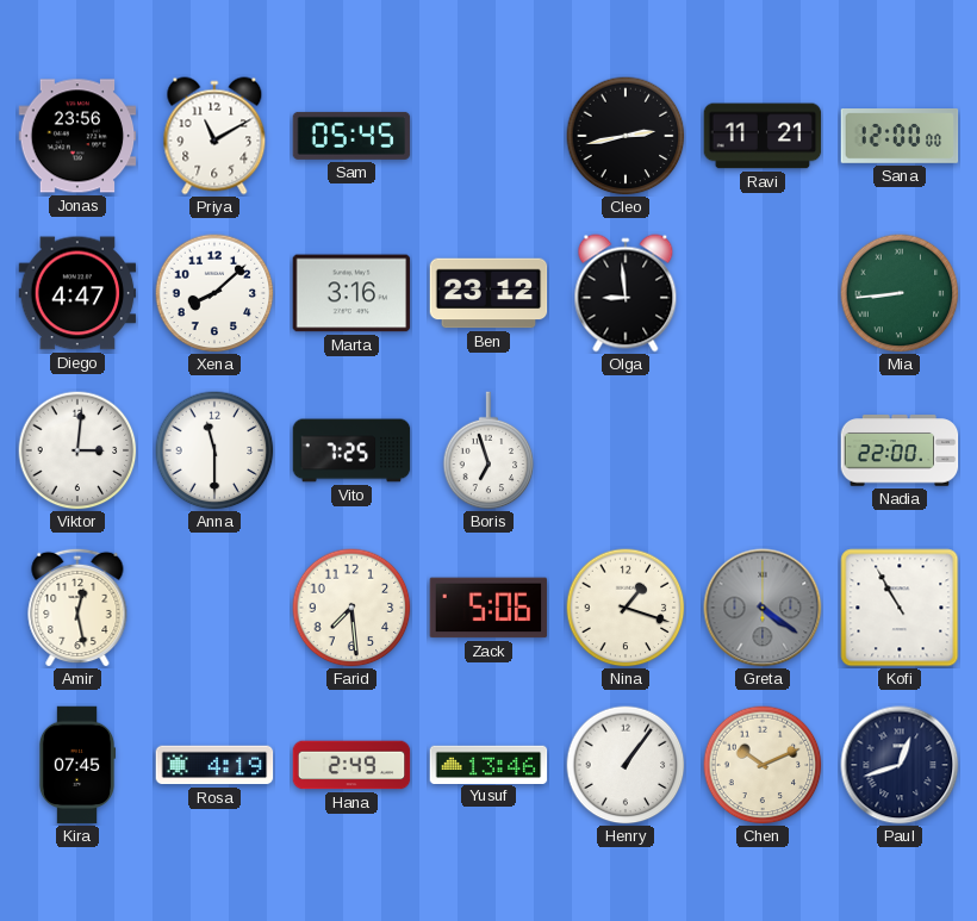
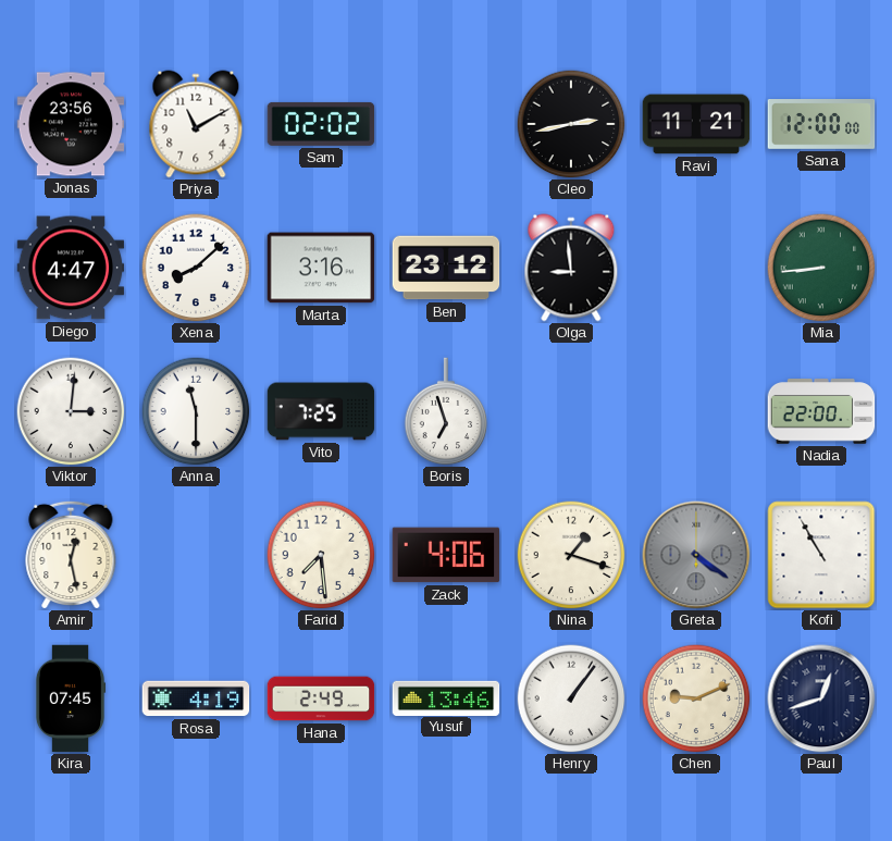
Sam: 05:45 -> 02:02 (321, 124)
Zack: 5:06 -> 4:06 (446, 555)
Chen: 10:11 -> 9:11 (696, 698)
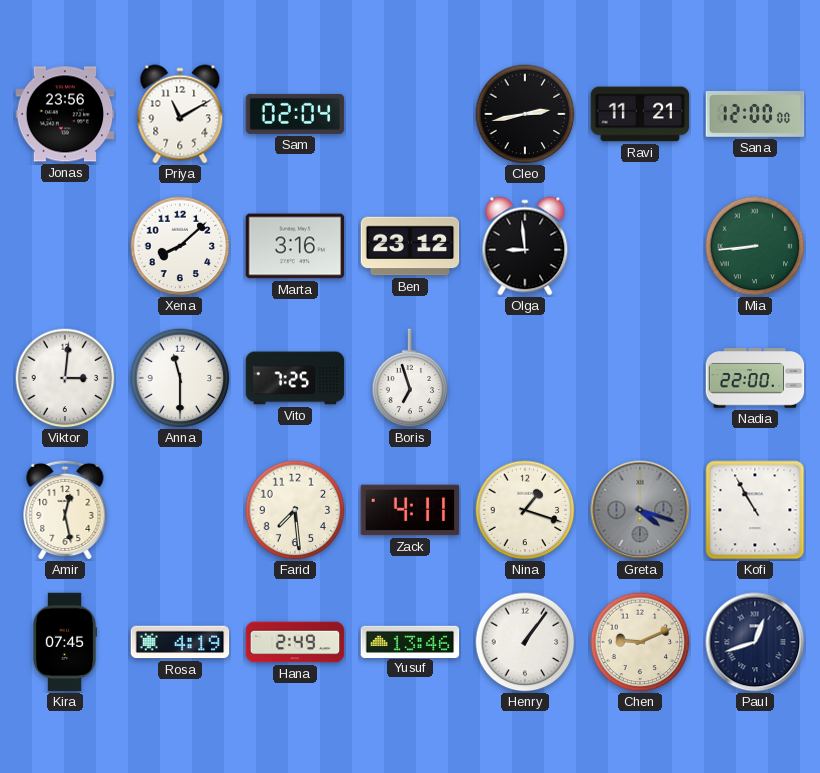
Sam: 02:02 -> 02:04 (295, 114)
Diego: 4:47 -> none (71, 268)
Zack: 4:06 -> 4:11 (410, 510)
Greta: 4:21 -> 4:18 (640, 510)
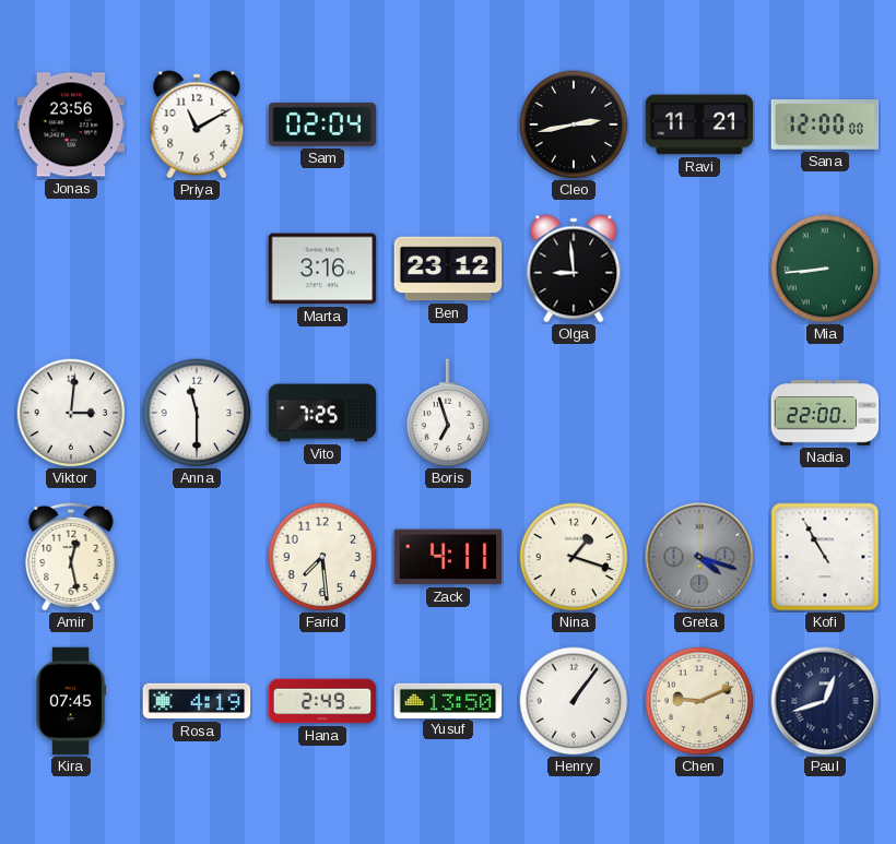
Xena: 8:08 -> none (180, 246)
Yusuf: 13:46 -> 13:50 (448, 700)
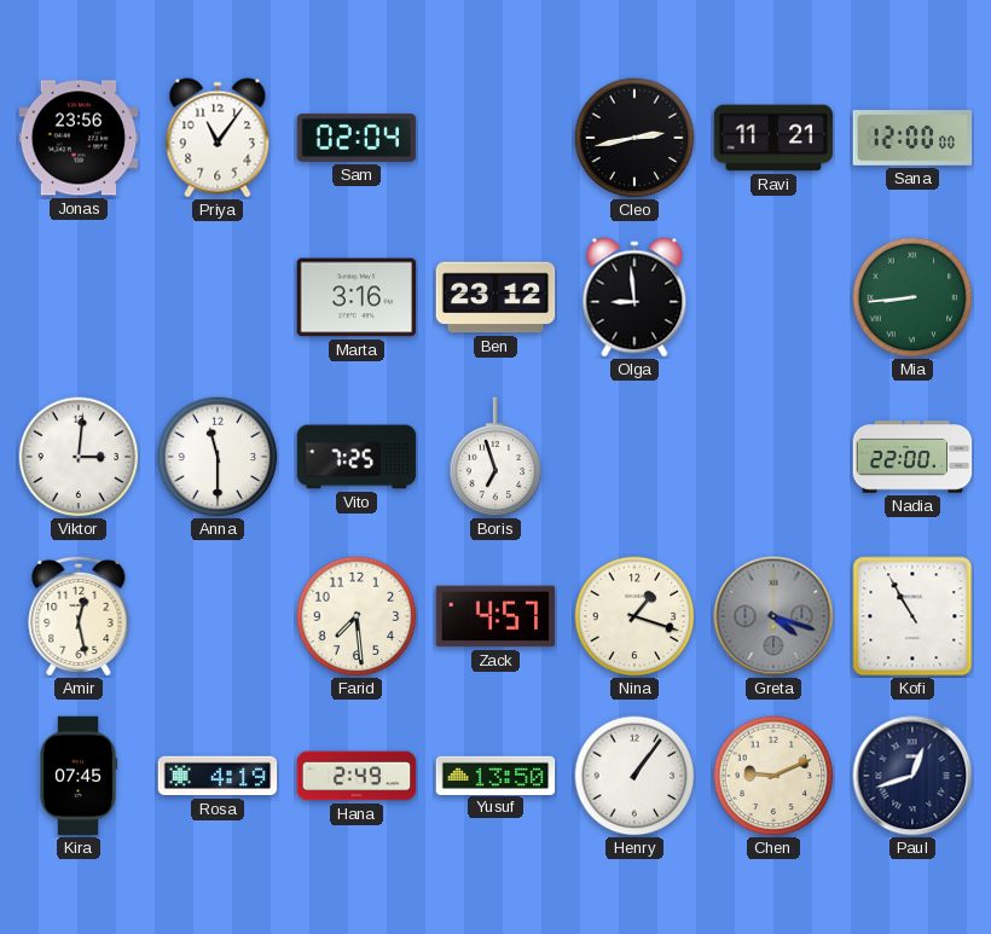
Priya: 11:10 -> 11:06 (218, 138)
Zack: 4:11 -> 4:57 (495, 616)
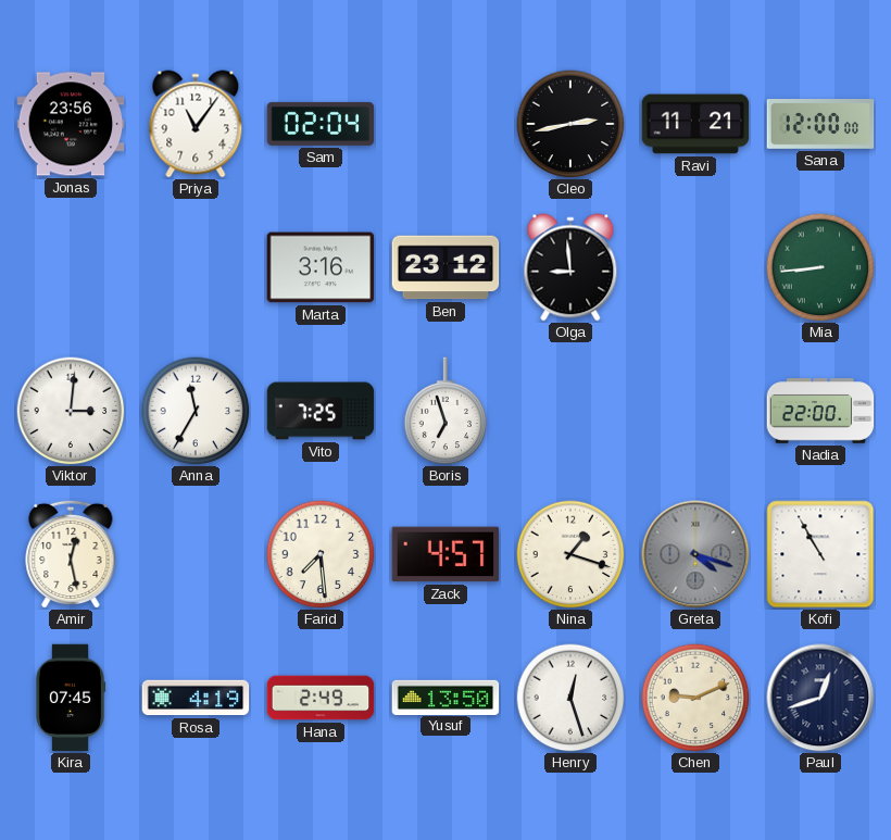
Anna: 11:30 -> 11:35 (196, 411)
Henry: 1:06 -> 12:27 (570, 698)
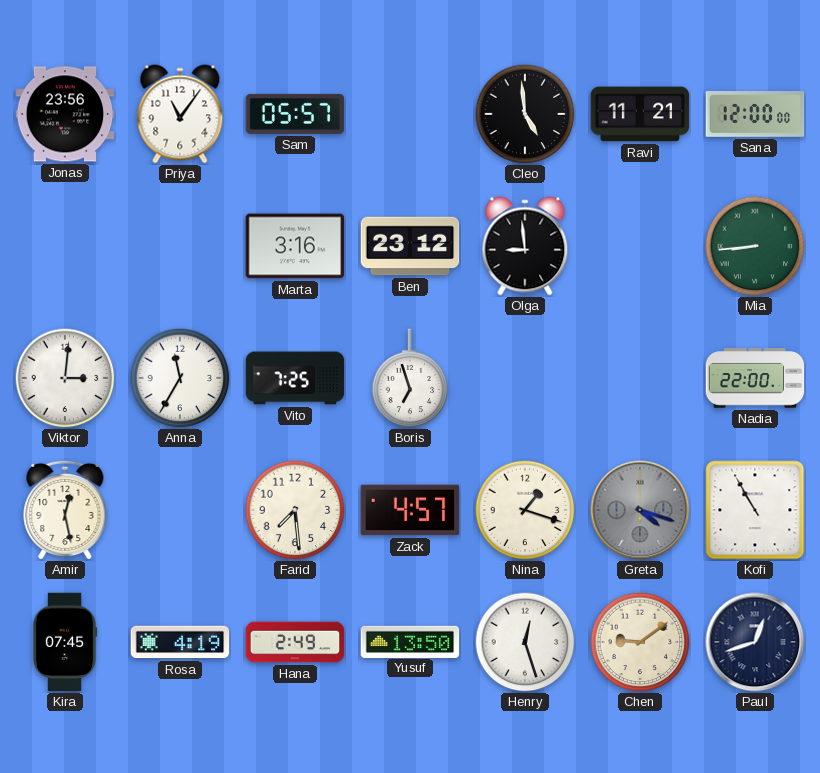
Sam: 02:04 -> 05:57 (295, 114)
Cleo: 2:43 -> 4:59 (525, 114)
Chen: 9:11 -> 9:09 (640, 642)
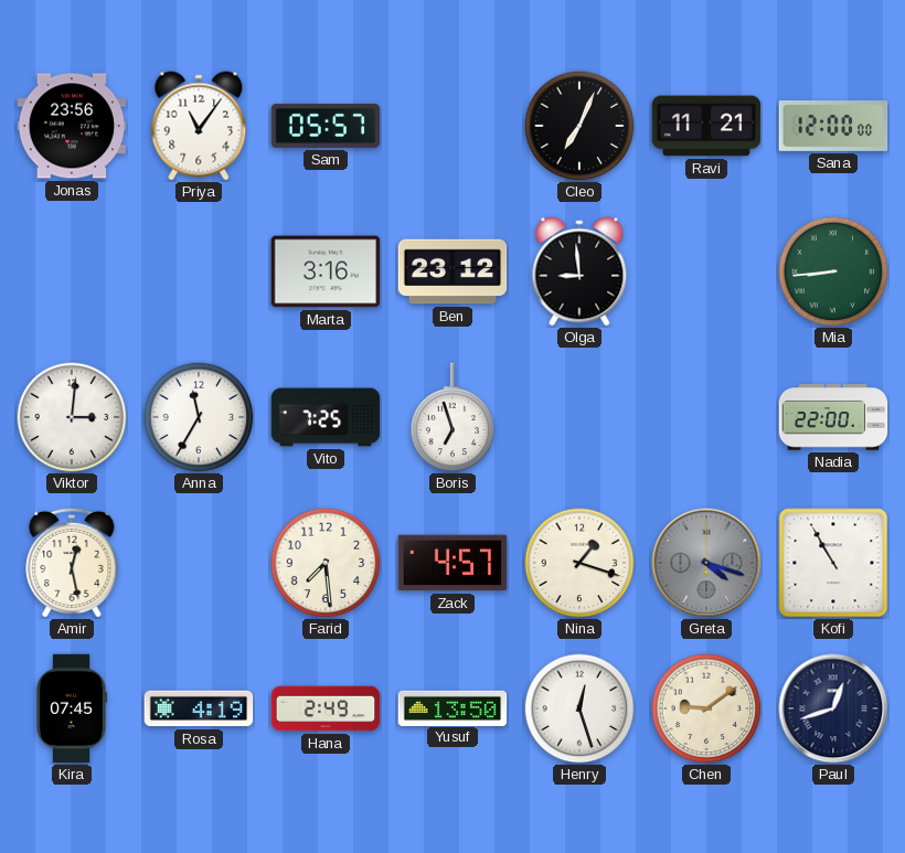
Cleo: 4:59 -> 7:04 (579, 126)
